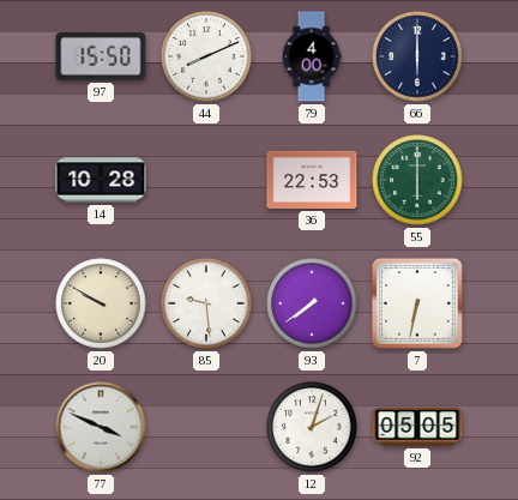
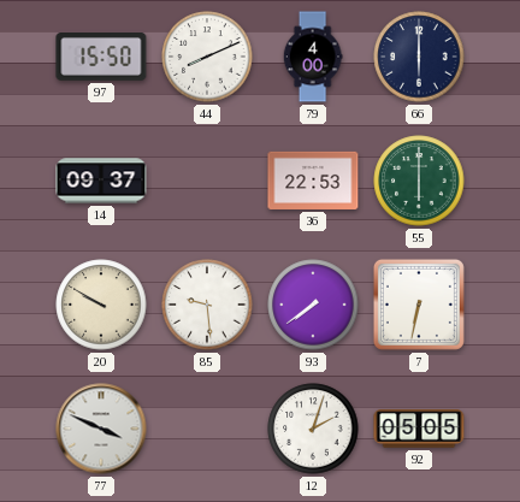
14: 10:28 -> 09:37 (101, 181)
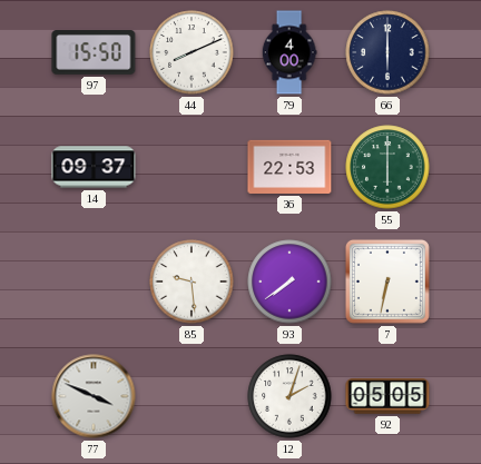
20: 9:50 -> none (101, 305)
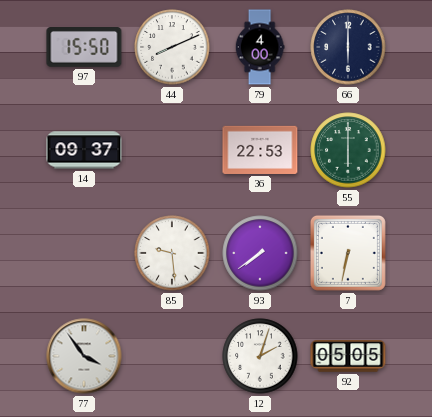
77: 3:49 -> 3:54 (84, 356)
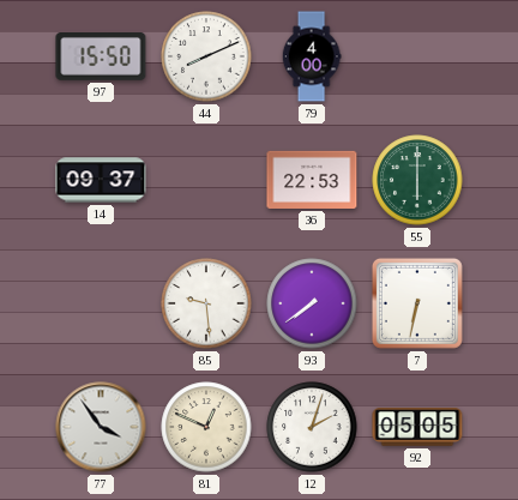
66: 6:00 -> none (348, 47)
81: none -> 12:49 (206, 427)
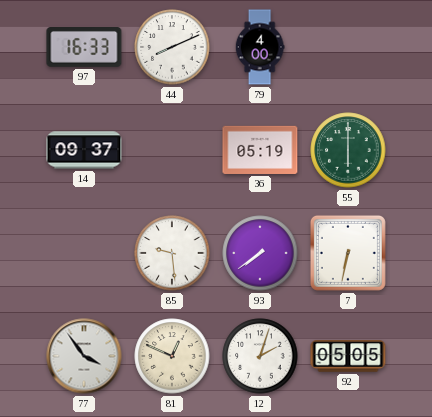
97: 15:50 -> 16:33 (84, 48)
36: 22:53 -> 05:19 (260, 150)
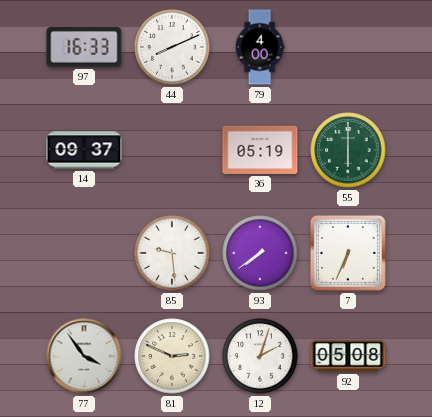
7: 6:32 -> 6:34 (348, 253)
81: 12:49 -> 2:49 (172, 356)
92: 05:05 -> 05:08 (348, 356)
